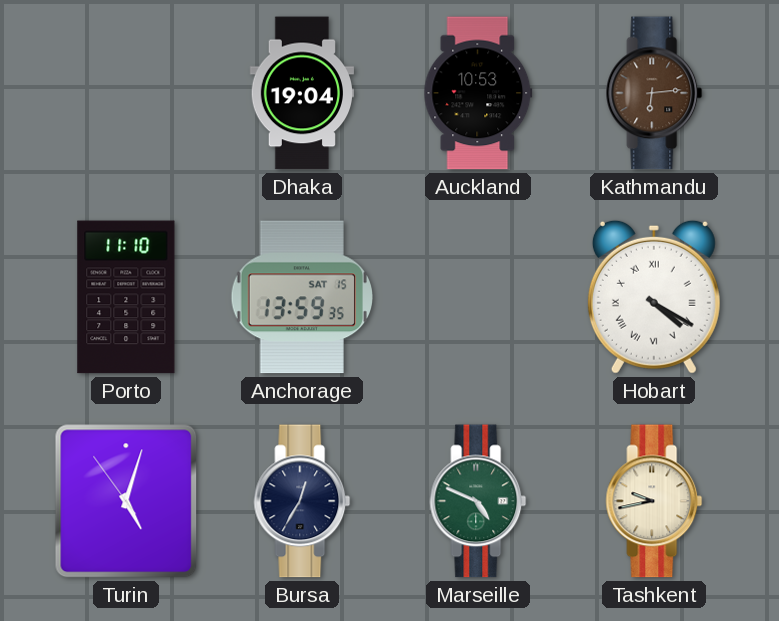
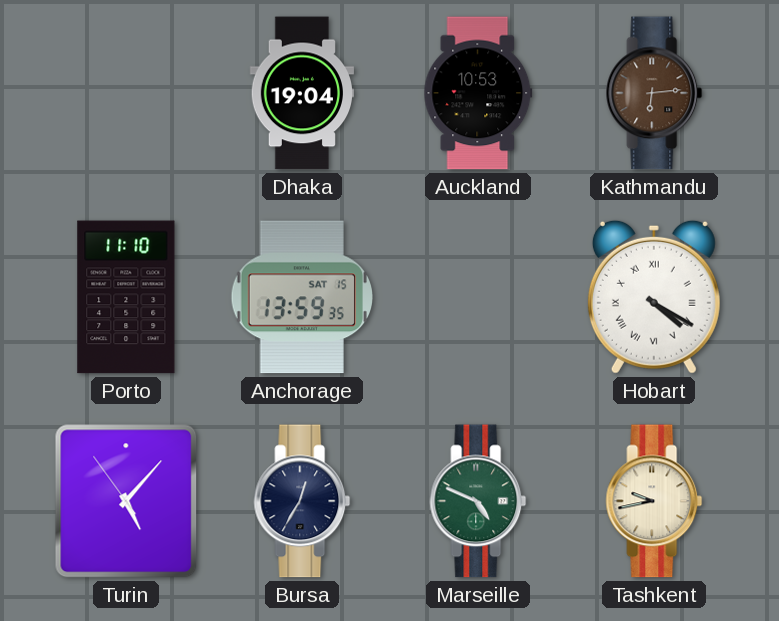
Turin: 5:02 -> 5:06 (126, 501)
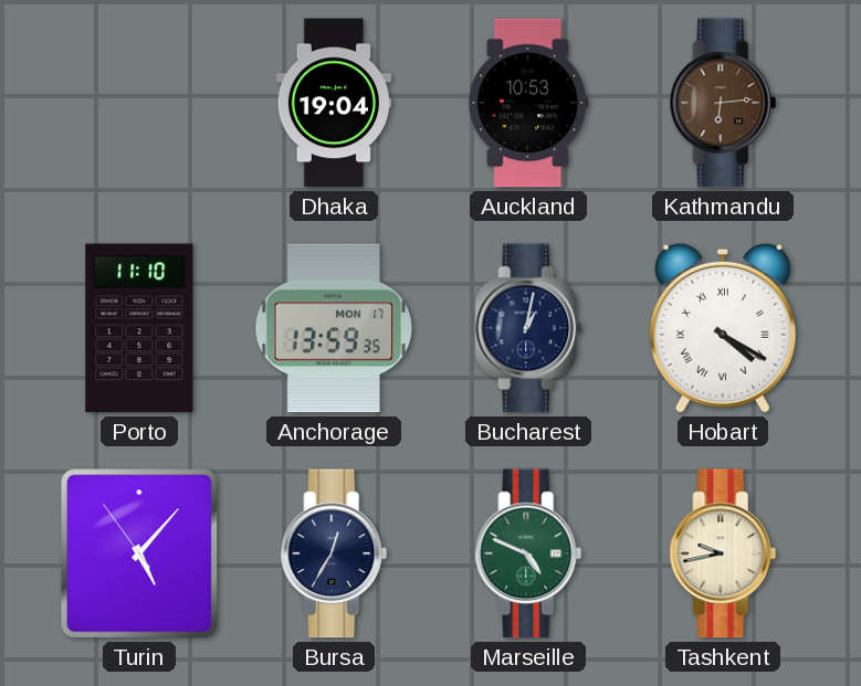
Anchorage date: SAT 15 -> MON 17 (333, 328)
Bucharest: none -> 1:02 (528, 328)
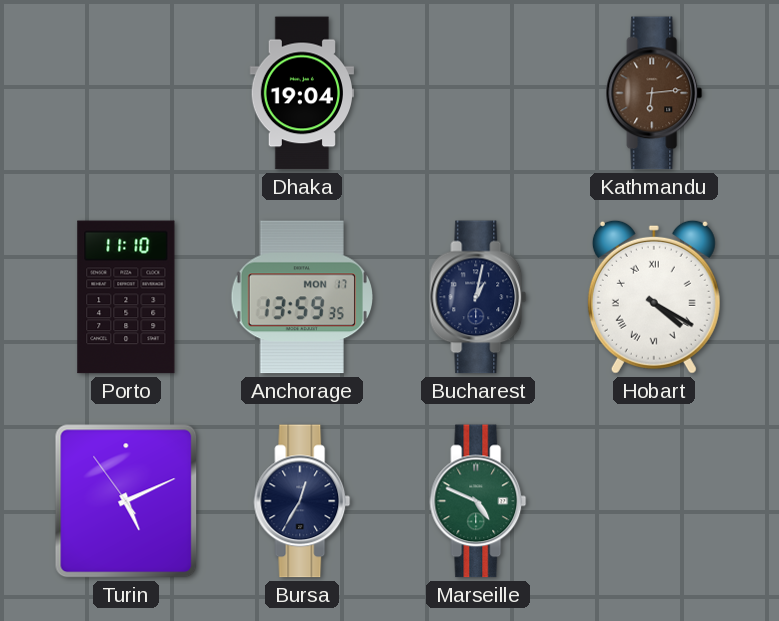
Auckland: 10:53 -> none (528, 103)
Turin: 5:06 -> 5:10 (126, 501)
Tashkent: 9:43 -> none (723, 553)
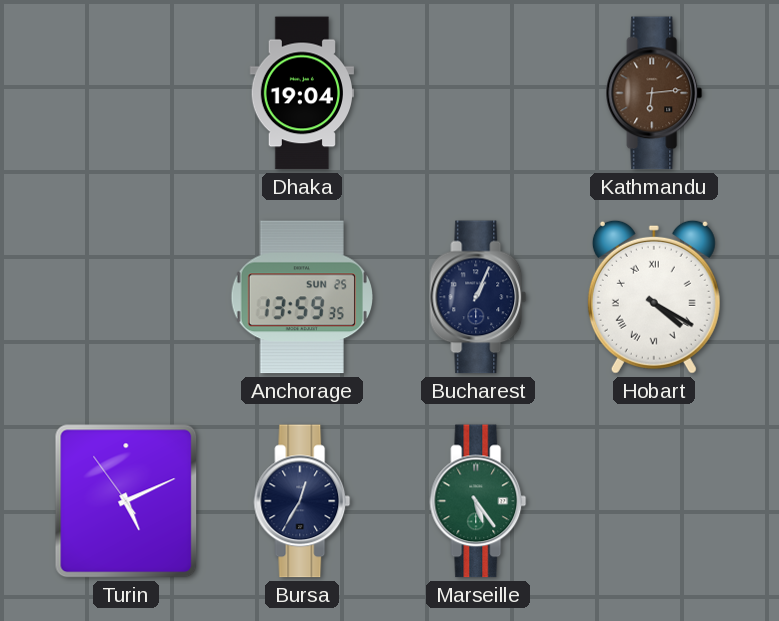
Porto: 11:10 -> none (126, 297)
Anchorage date: MON 17 -> SUN 25 (301, 297)
Bucharest: 1:02 -> 1:04 (478, 297)
Marseille: 4:49 -> 5:24 (478, 501)
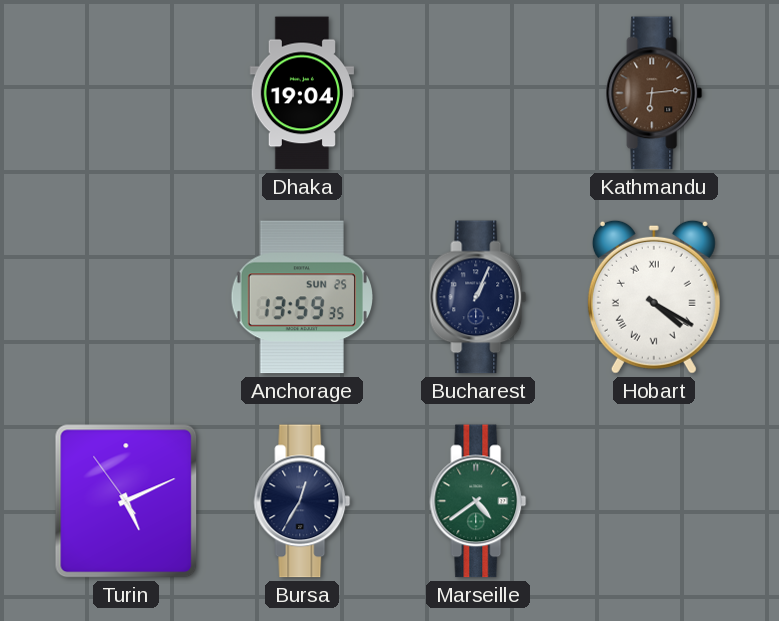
Marseille: 5:24 -> 4:39 (478, 501)
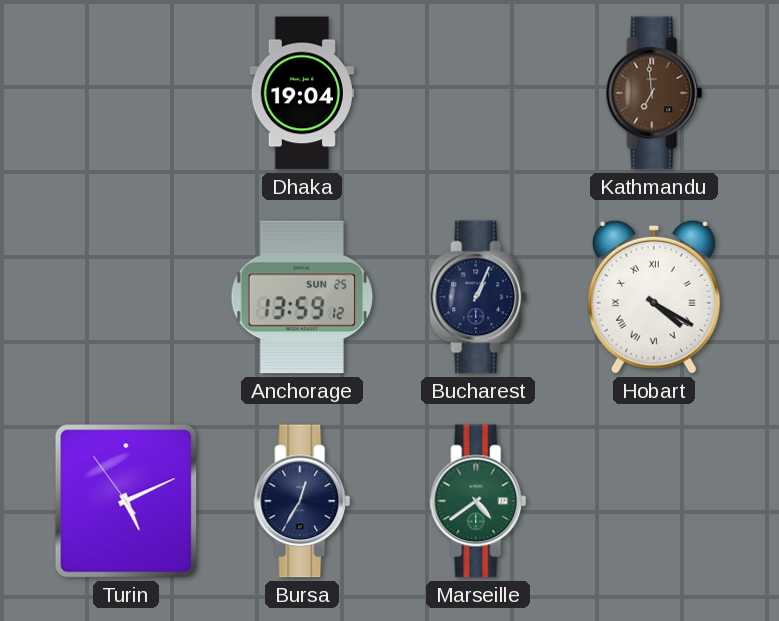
Kathmandu: 6:14 -> 6:59 (654, 93)
Anchorage: 13:59:35 -> 13:59:12 (301, 297)
